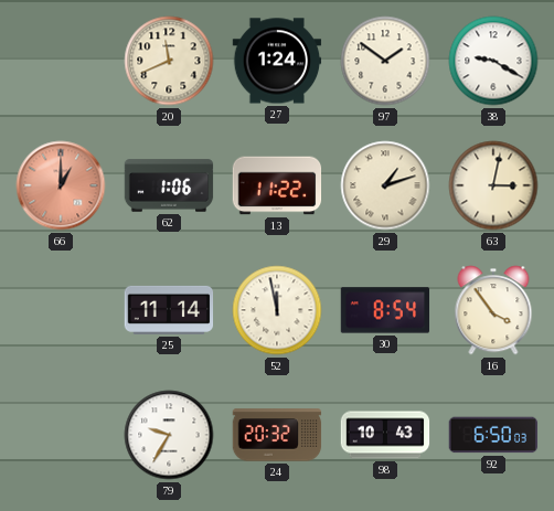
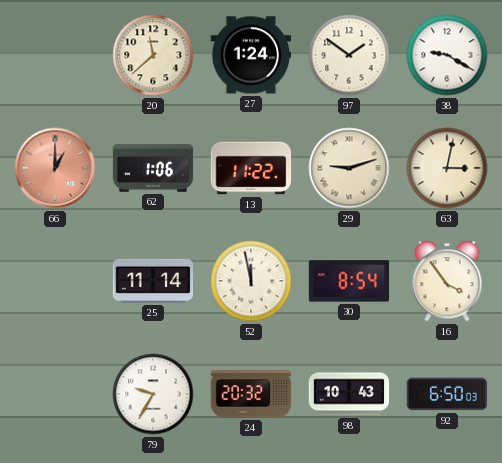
20: 11:41 -> 11:38 (153, 55)
29: 1:12 -> 9:12 (349, 168)
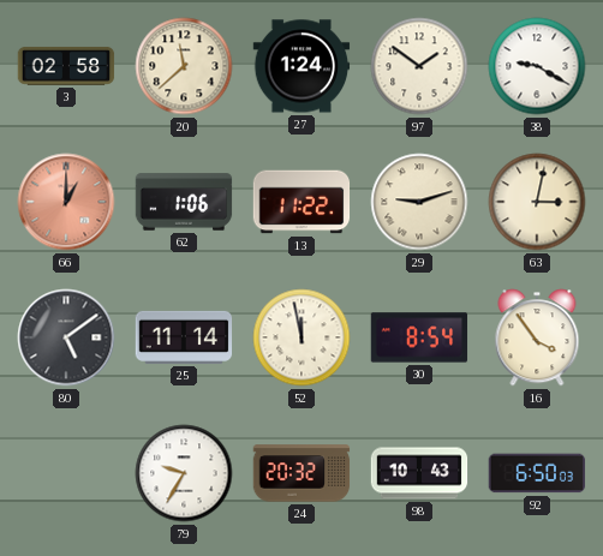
3: none -> 02:58 (66, 66)
80: none -> 5:09 (66, 337)
